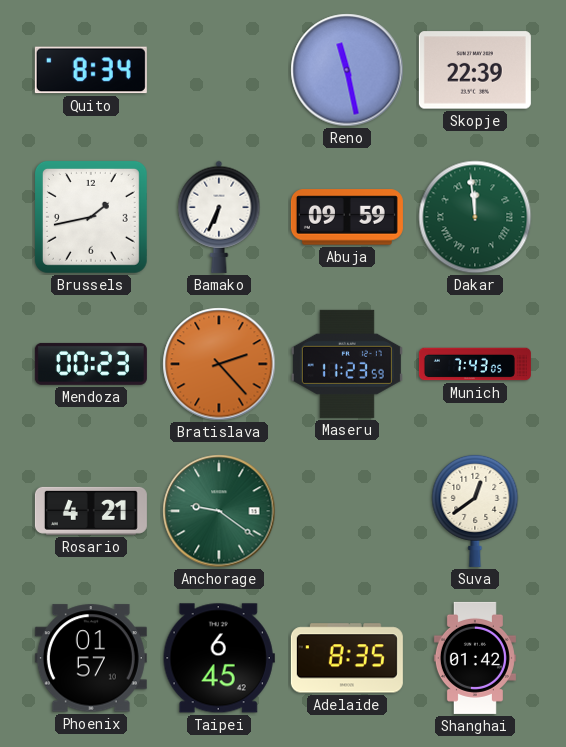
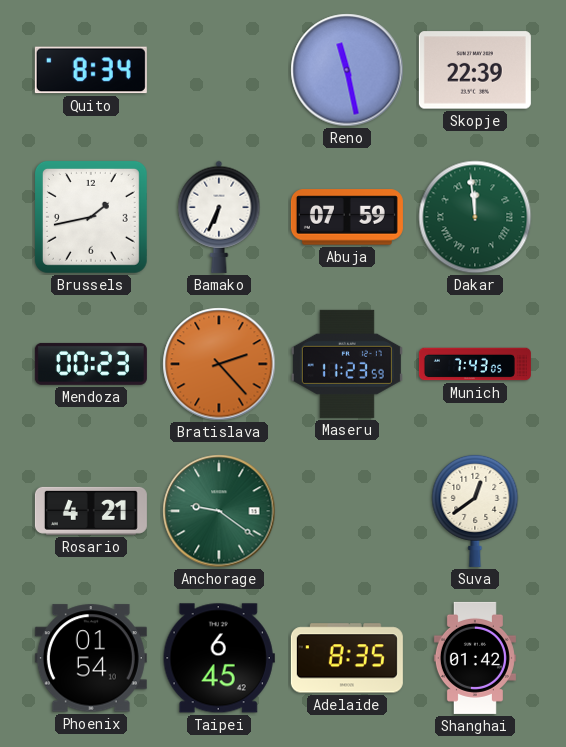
Abuja: 09:59 -> 07:59 (347, 217)
Phoenix: 01:57 -> 01:54 (91, 658)
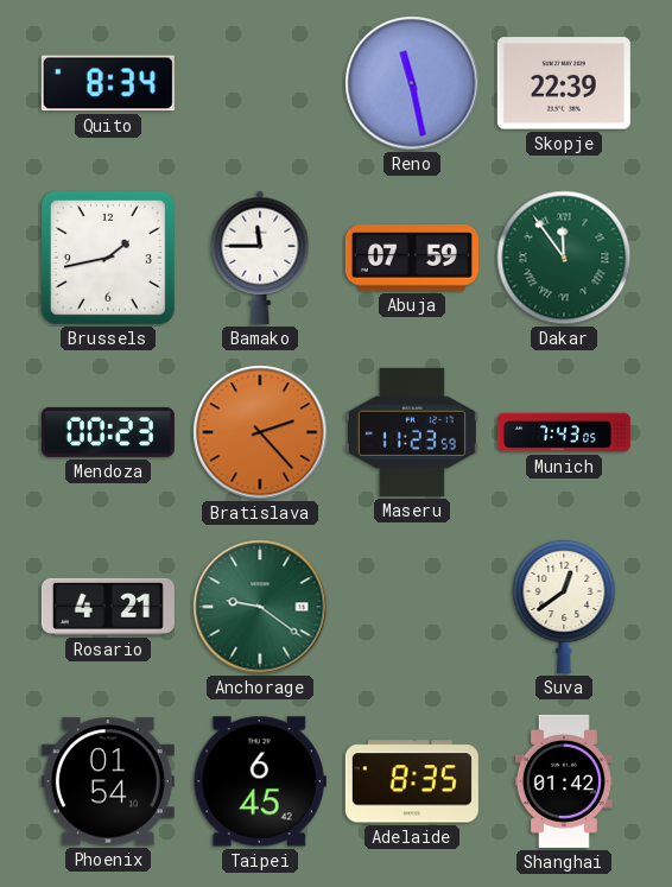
Bamako: 6:34 -> 11:45 (260, 258)
Dakar: 11:59 -> 11:54 (564, 258)
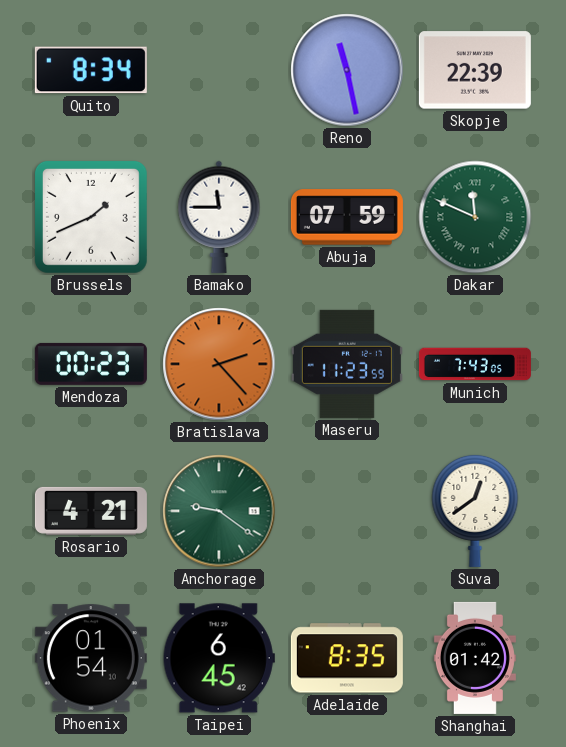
Brussels: 1:43 -> 1:41 (91, 217)
Dakar: 11:54 -> 11:49 (475, 217)
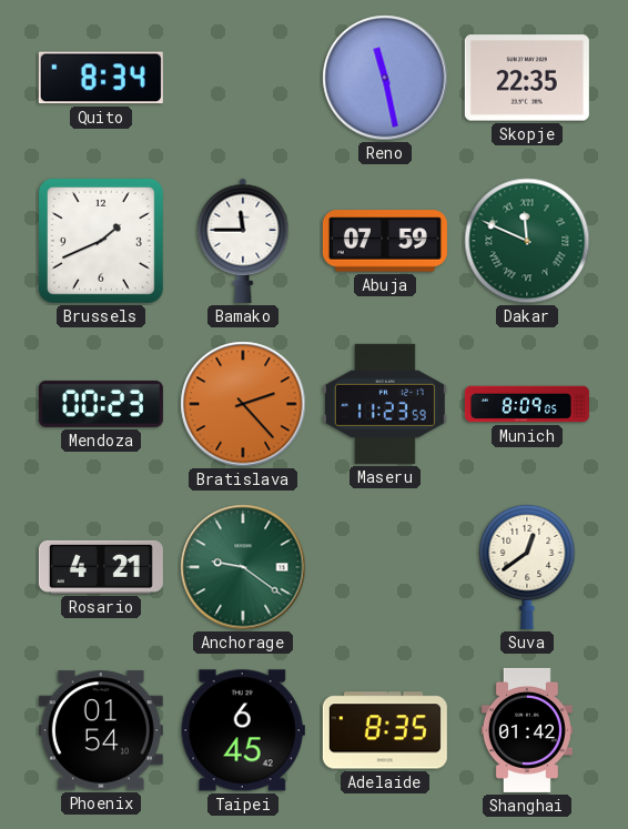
Skopje: 22:39 -> 22:35 (527, 78)
Munich: 7:43 -> 8:09 (527, 404)
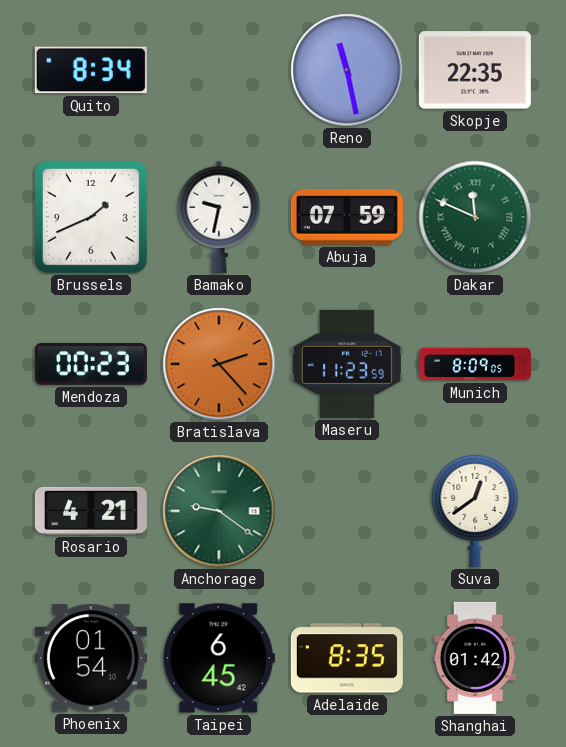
Bamako: 11:45 -> 9:32 (219, 217)
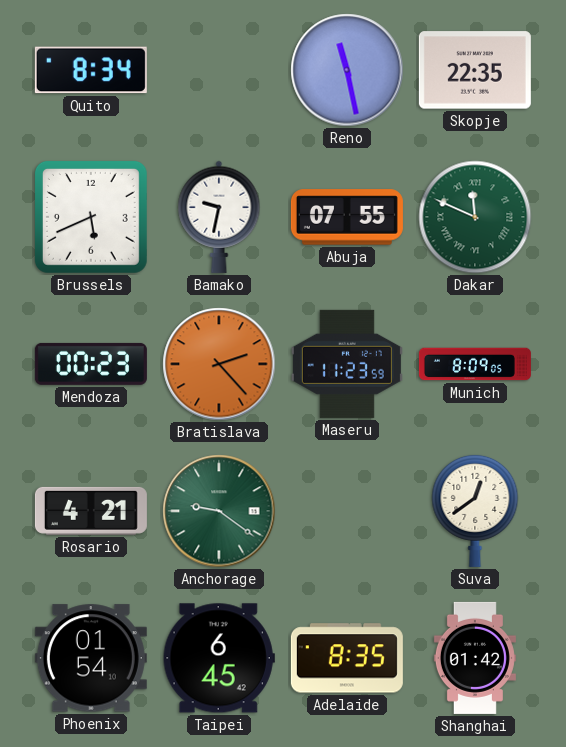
Brussels: 1:41 -> 5:41 (91, 217)
Abuja: 07:59 -> 07:55 (347, 217)
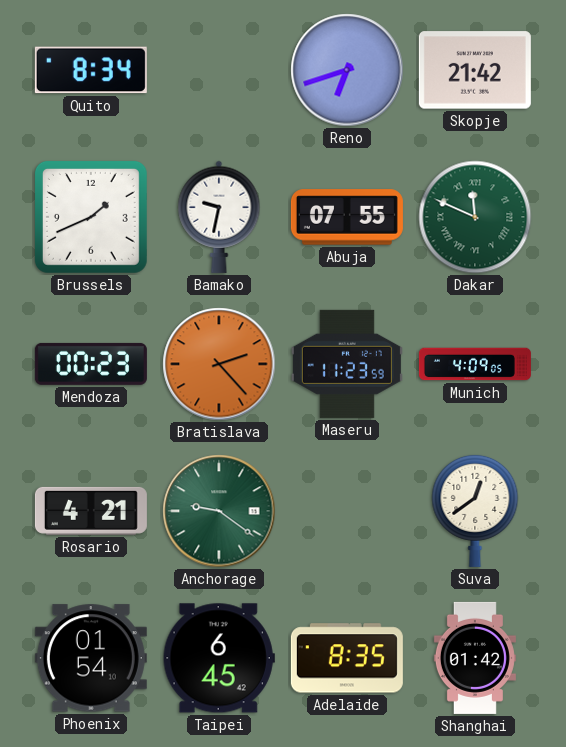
Reno: 11:28 -> 6:42 (347, 70)
Skopje: 22:35 -> 21:42 (475, 70)
Brussels: 5:41 -> 1:41 (91, 217)
Munich: 8:09 -> 4:09 (475, 364)
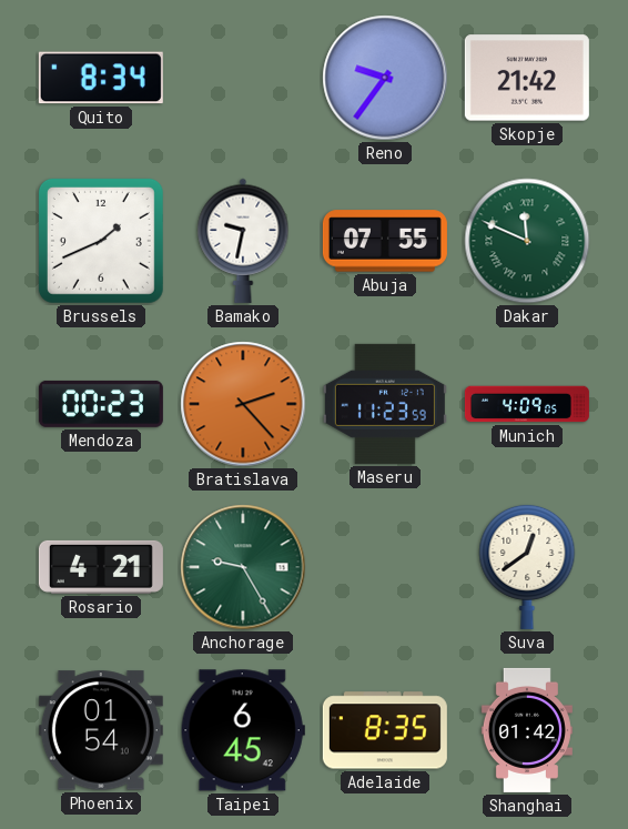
Reno: 6:42 -> 9:36 (385, 78)
Anchorage: 9:21 -> 9:25 (243, 567)
